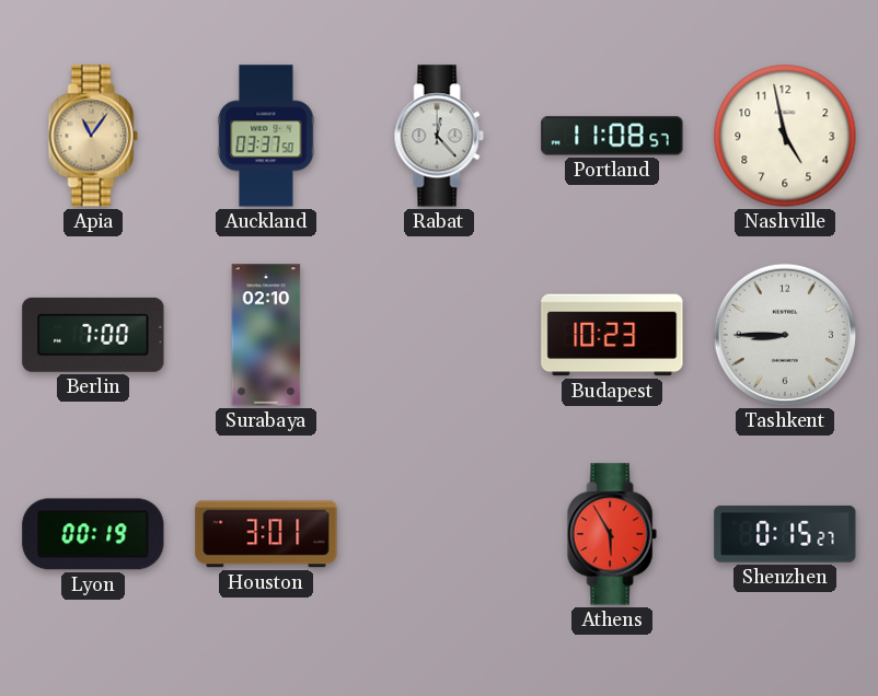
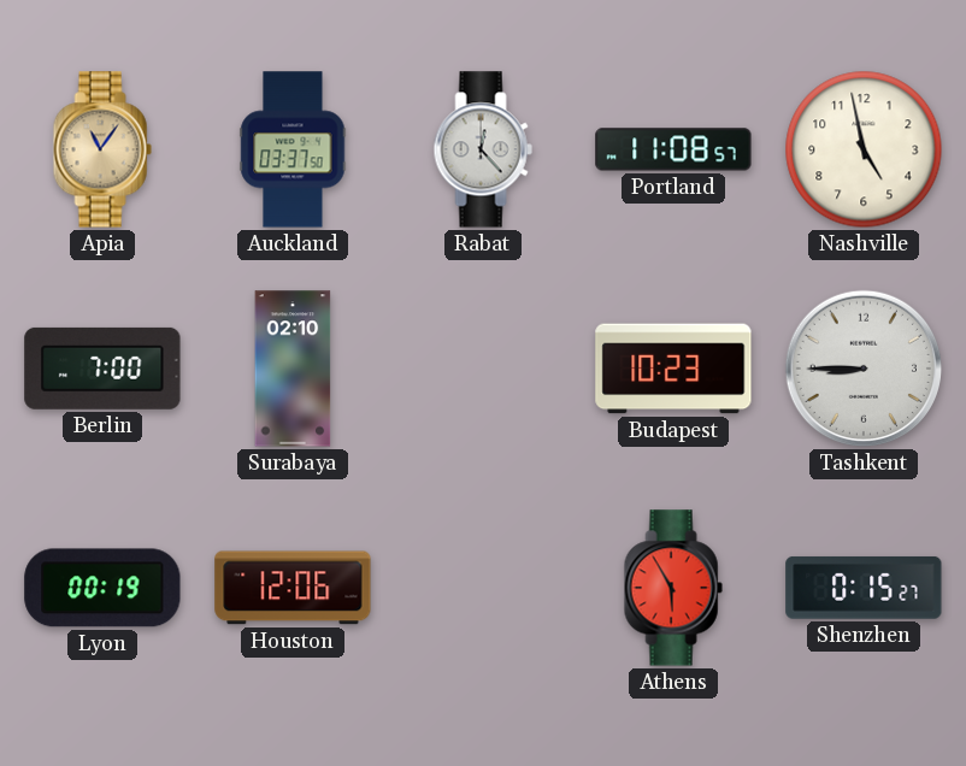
Houston: 3:01 -> 12:06 (293, 588)
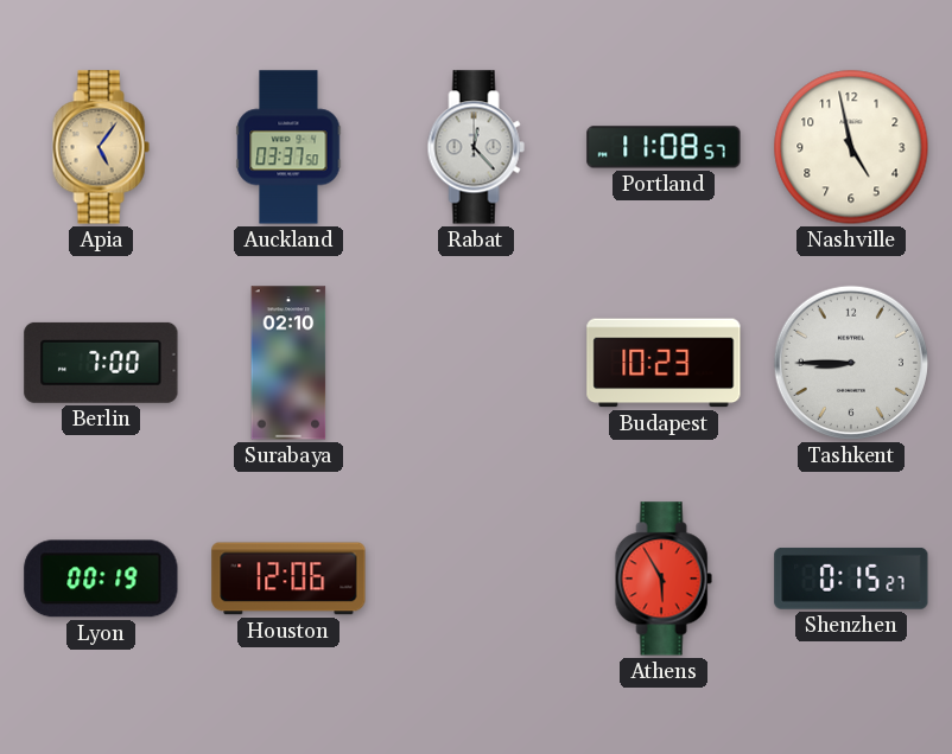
Apia: 11:06 -> 5:06 (101, 147)
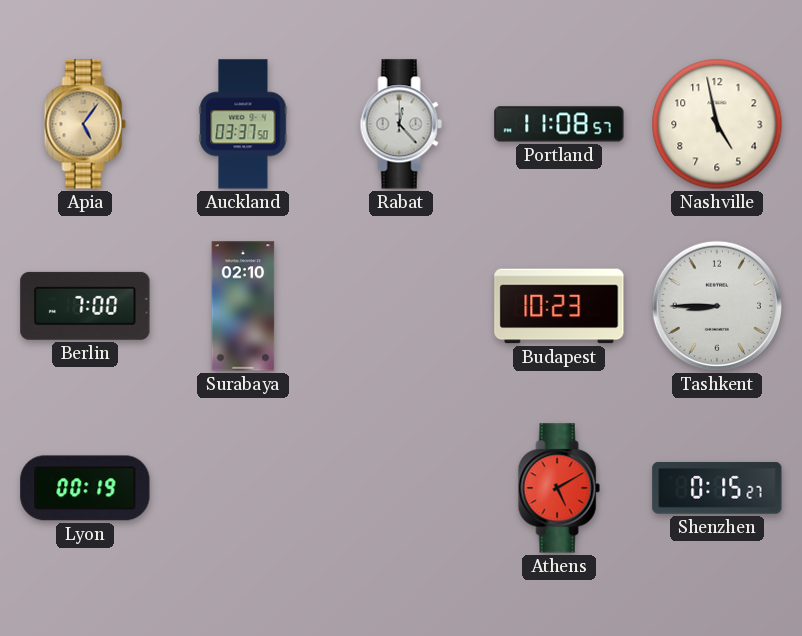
Houston: 12:06 -> none (288, 579)
Athens: 5:55 -> 5:10 (559, 488)
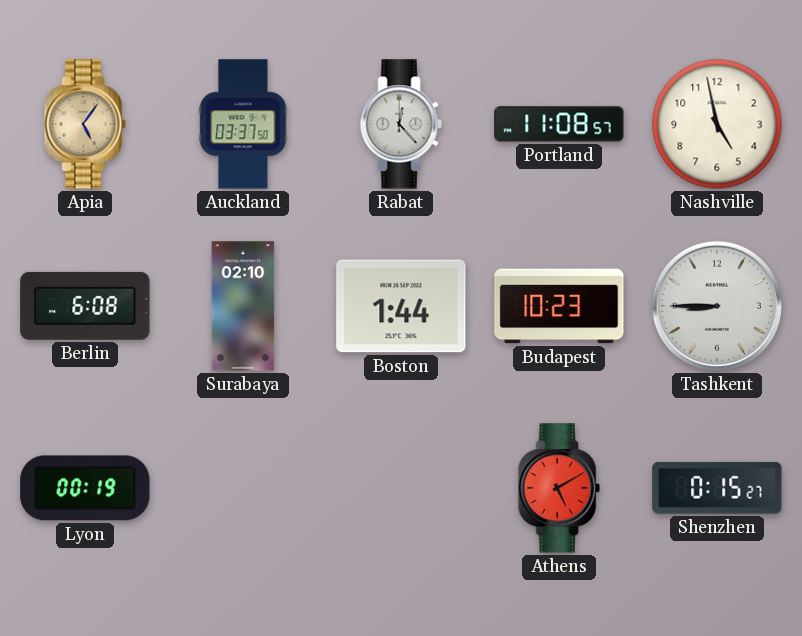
Berlin: 7:00 -> 6:08 (85, 306)
Boston: none -> 1:44 (401, 306)
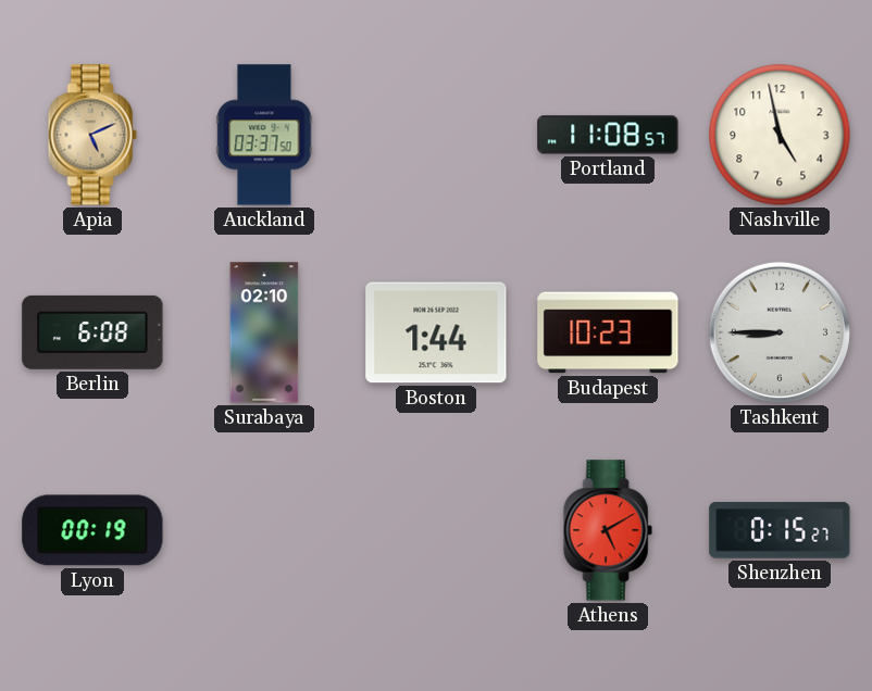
Apia: 5:06 -> 5:11 (92, 135)
Rabat: 12:23 -> none (401, 124)
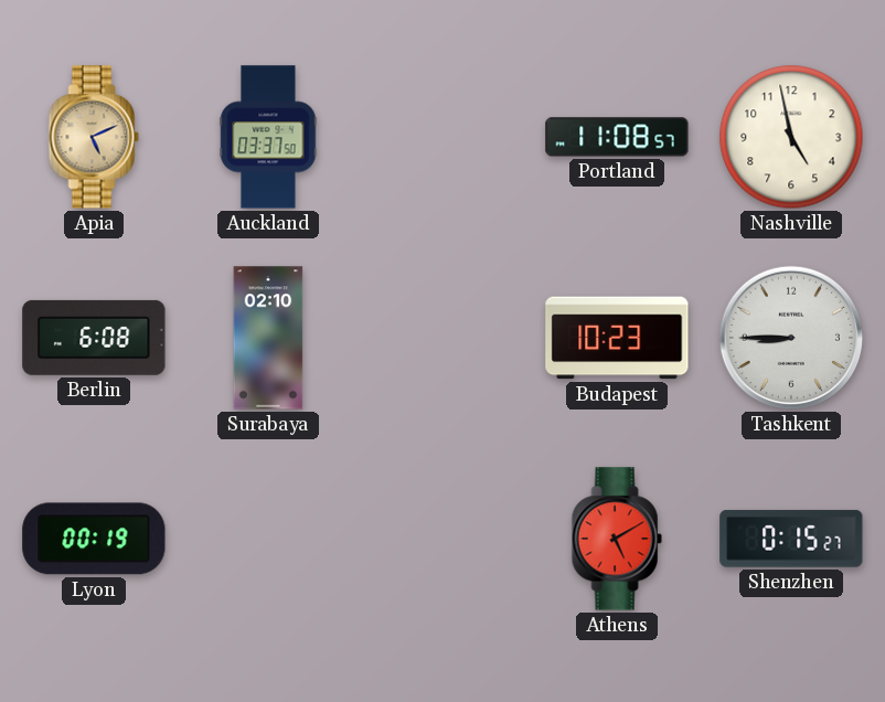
Boston: 1:44 -> none (436, 332)
